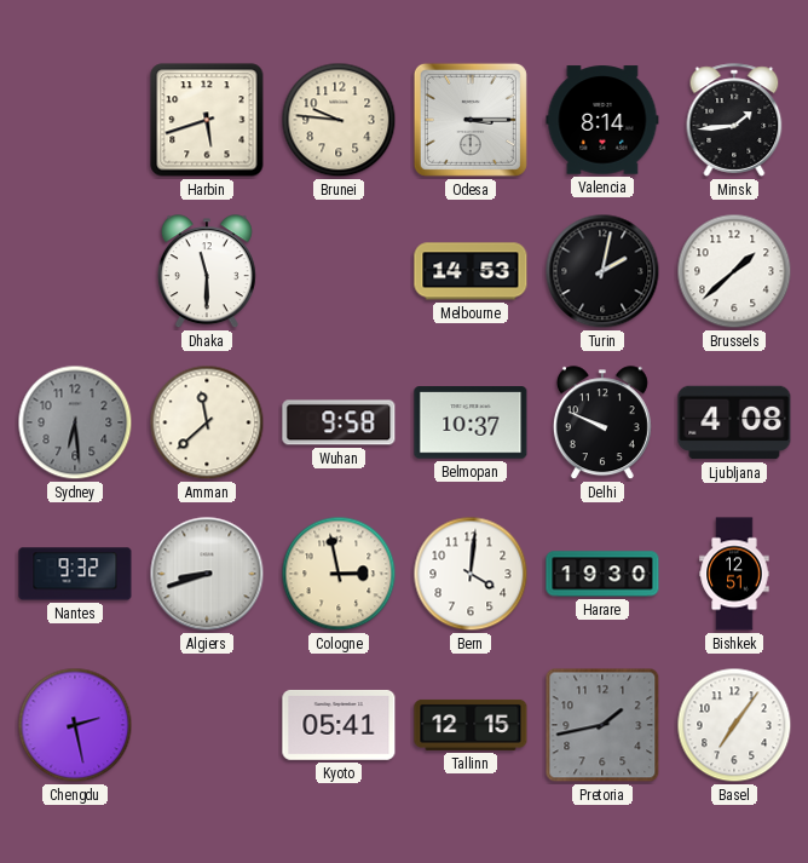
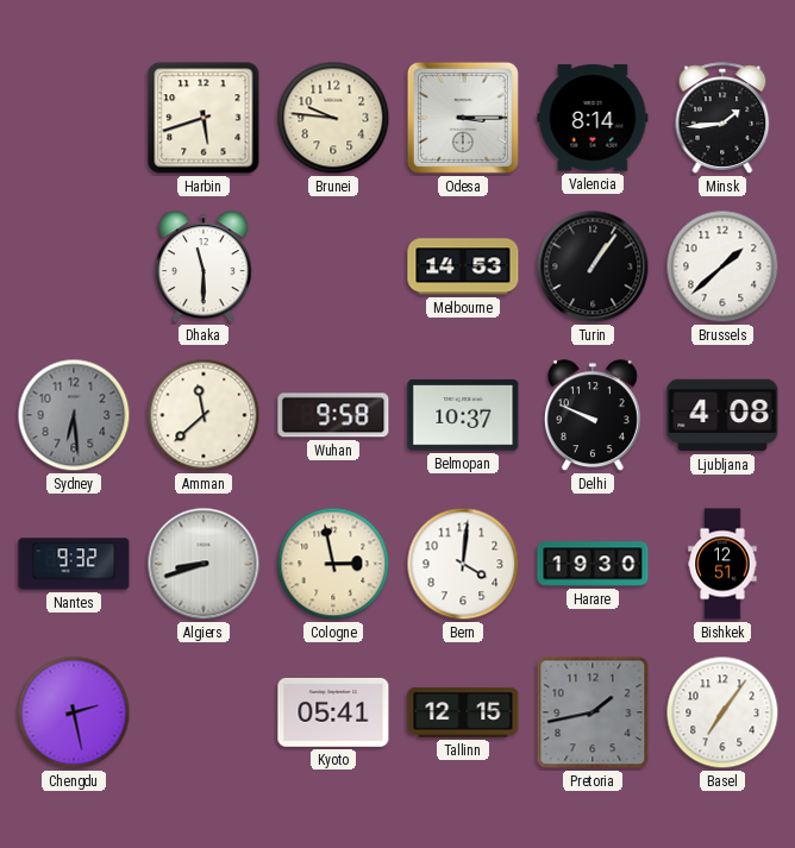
Turin: 2:02 -> 1:06 (593, 266)
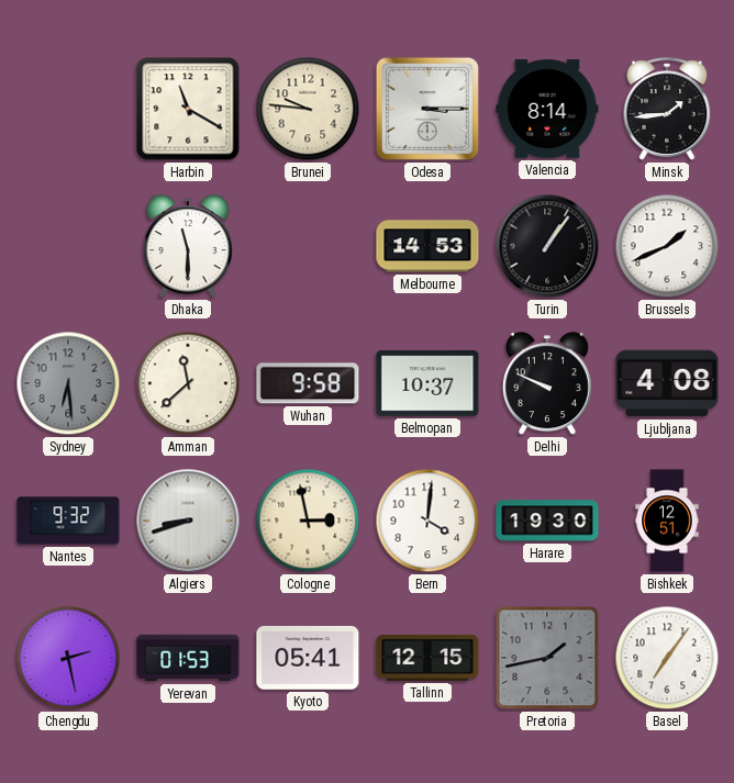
Harbin: 5:42 -> 11:20 (188, 109)
Brussels: 1:38 -> 1:41 (667, 246)
Yerevan: none -> 01:53 (188, 658)
